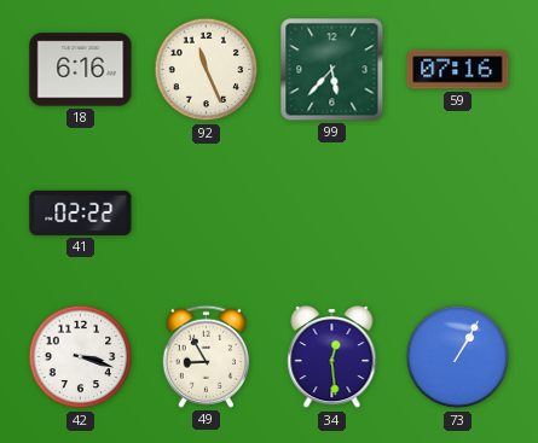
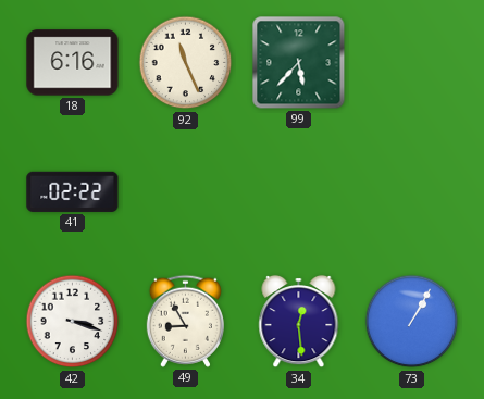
59: 07:16 -> none (458, 70)
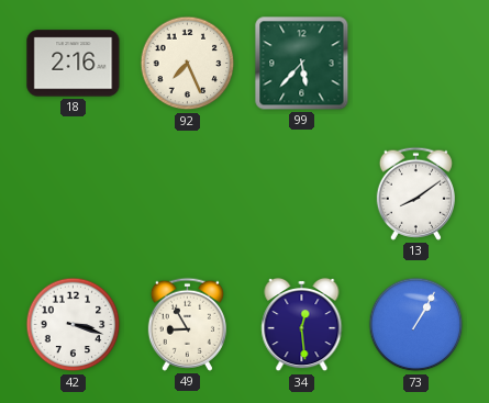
18: 6:16 -> 2:16 (74, 64)
92: 11:26 -> 7:26 (188, 64)
41: 02:22 -> none (73, 191)
13: none -> 8:09 (415, 193)
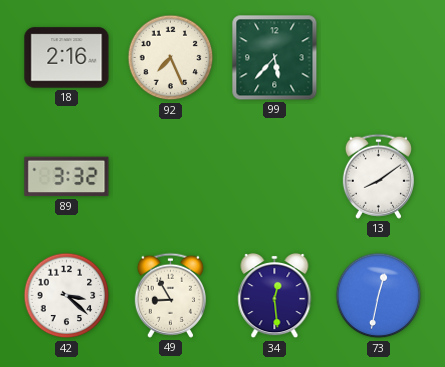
89: none -> 3:32 (67, 177)
42: 3:18 -> 3:22 (67, 296)
73: 1:05 -> 12:32 (379, 296)
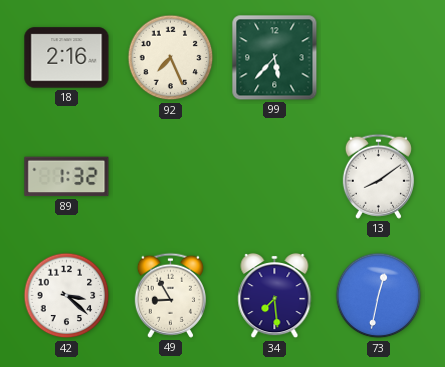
89: 3:32 -> 1:32 (67, 177)
34: 12:29 -> 7:29 (275, 296)
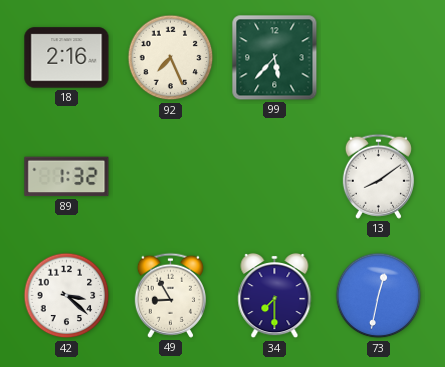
34: 7:29 -> 7:30 (275, 296)
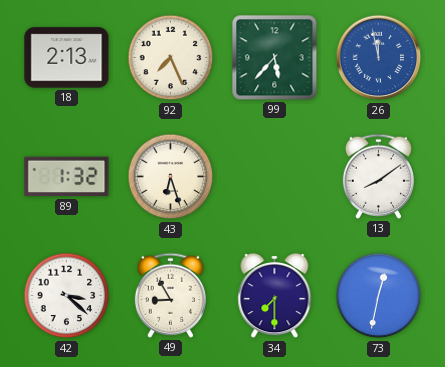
18: 2:16 -> 2:13 (67, 58)
26: none -> 11:58 (379, 58)
43: none -> 6:27 (171, 177)
